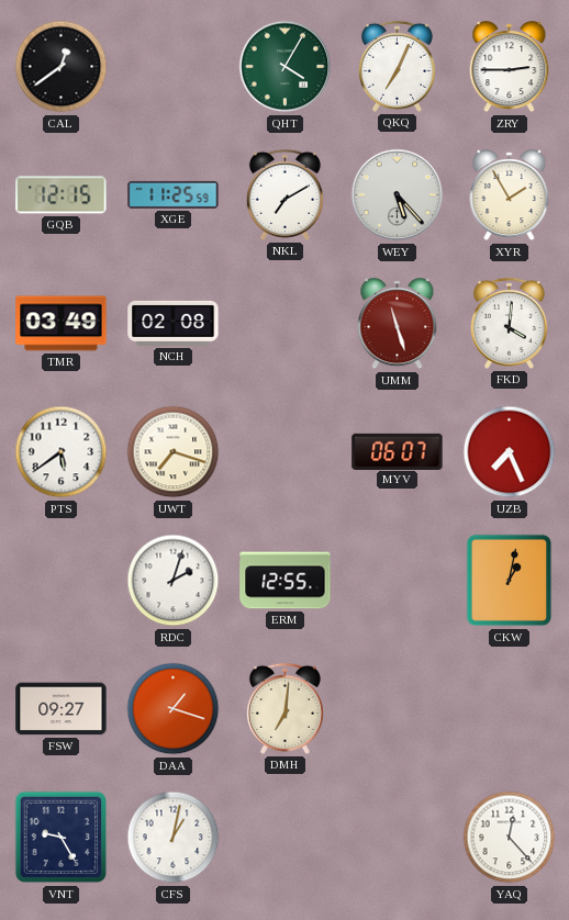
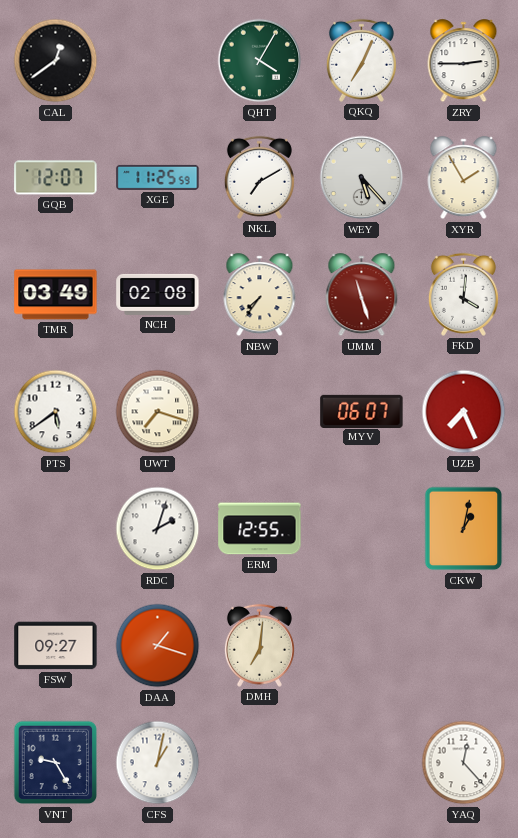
GQB: 12:15 -> 12:07 (56, 178)
NBW: none -> 7:36 (260, 295)
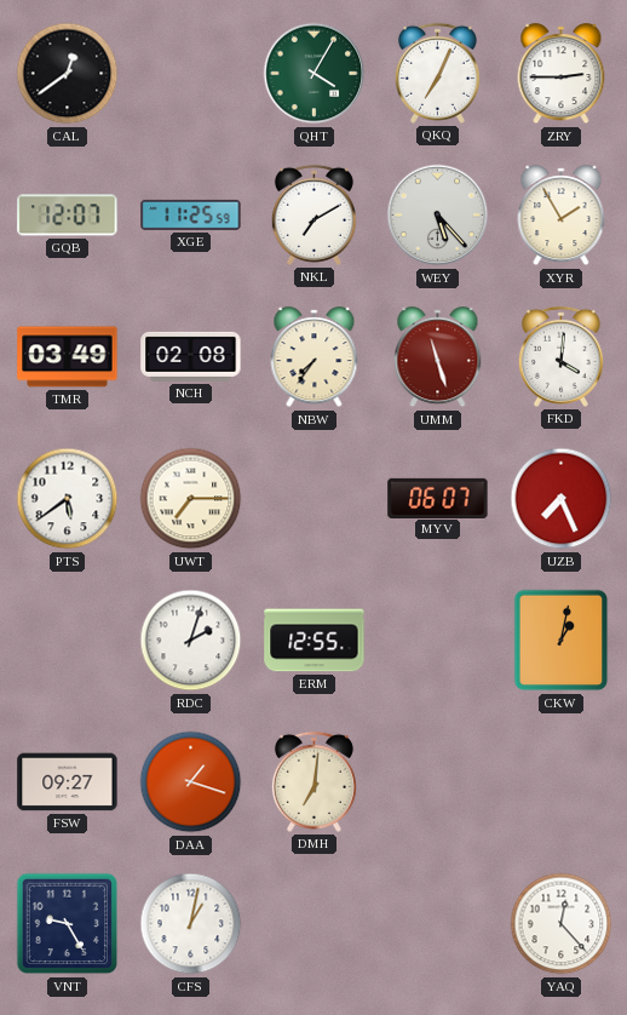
UWT: 7:18 -> 7:15 (191, 499)
